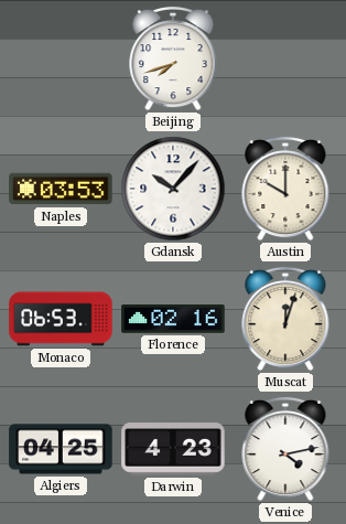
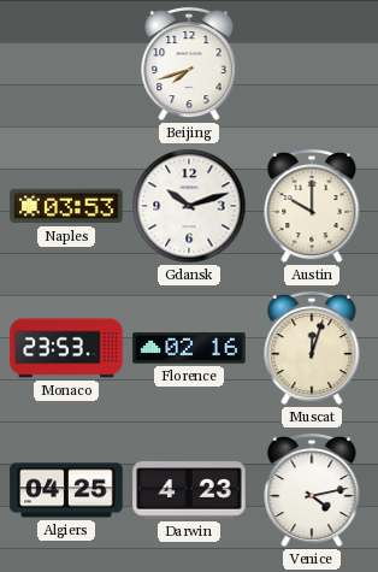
Gdansk: 10:07 -> 10:12 (189, 206)
Monaco: 06:53 -> 23:53 (66, 348)
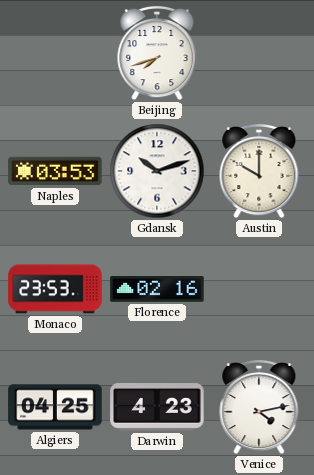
Muscat: 12:03 -> none (312, 348)
